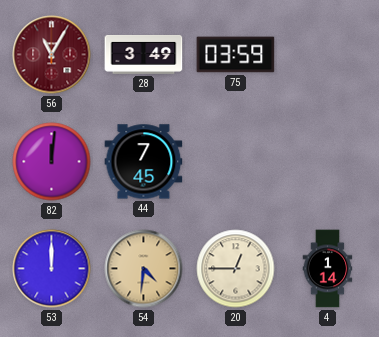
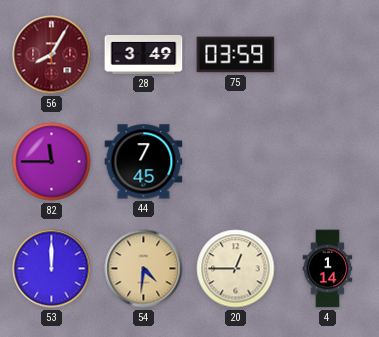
56: 11:05 -> 8:05 (52, 55)
82: 12:01 -> 11:45 (52, 162)
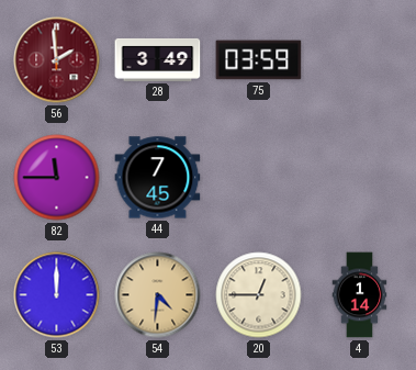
56: 8:05 -> 1:59 (57, 60)
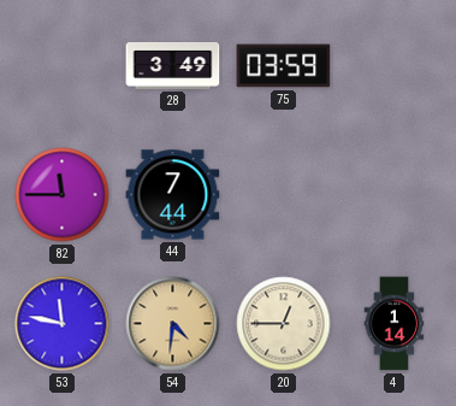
56: 1:59 -> none (57, 60)
44: 7:45 -> 7:44 (173, 195)
53: 12:00 -> 11:47 (63, 324)
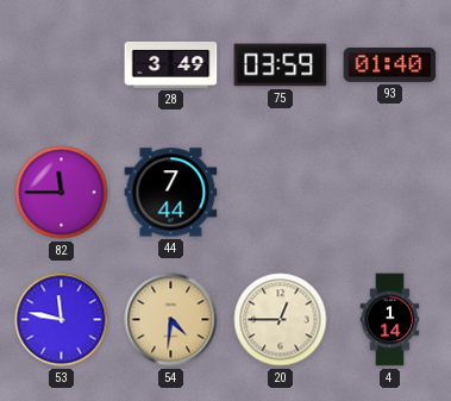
93: none -> 01:40 (390, 65)
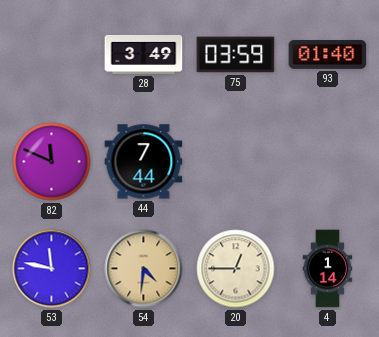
82: 11:45 -> 11:49 (52, 162)
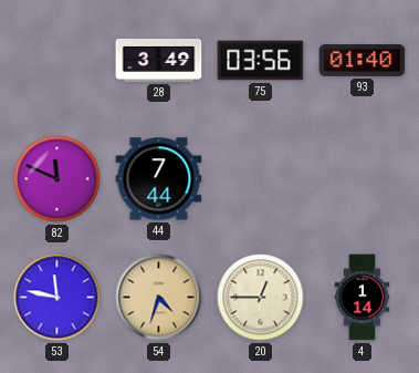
75: 03:59 -> 03:56 (261, 61)
54: 4:31 -> 4:33 (159, 298)
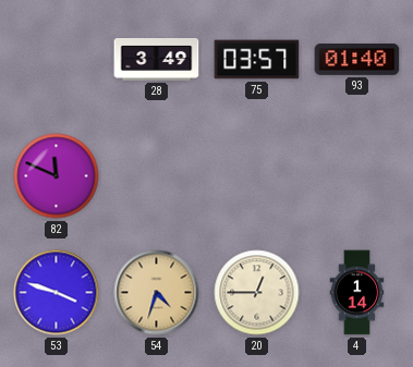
75: 03:56 -> 03:57 (257, 60)
44: 7:44 -> none (159, 179)
53: 11:47 -> 3:48 (57, 293)
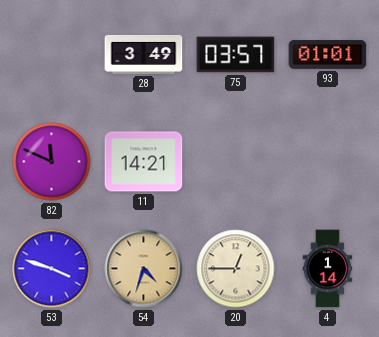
93: 01:40 -> 01:01 (328, 55)
11: none -> 14:21 (144, 162)
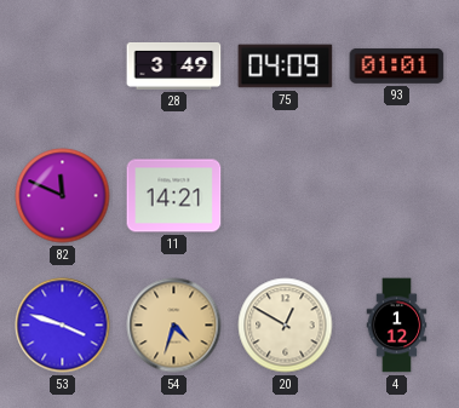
75: 03:57 -> 04:09 (286, 67)
20: 12:45 -> 12:50 (286, 326)
4: 1:14 -> 1:12 (397, 326)
